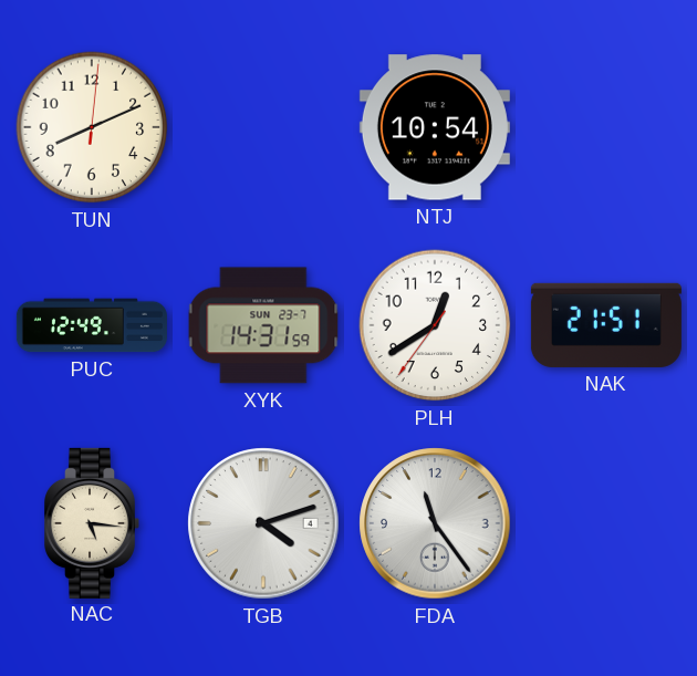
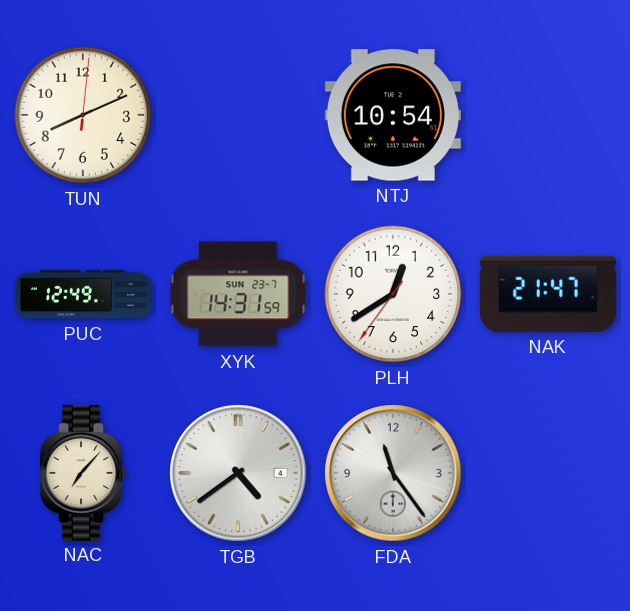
NAK: 21:51 -> 21:47 (548, 294)
NAC: 5:16 -> 7:07 (83, 473)
TGB: 4:12 -> 4:39 (238, 473)
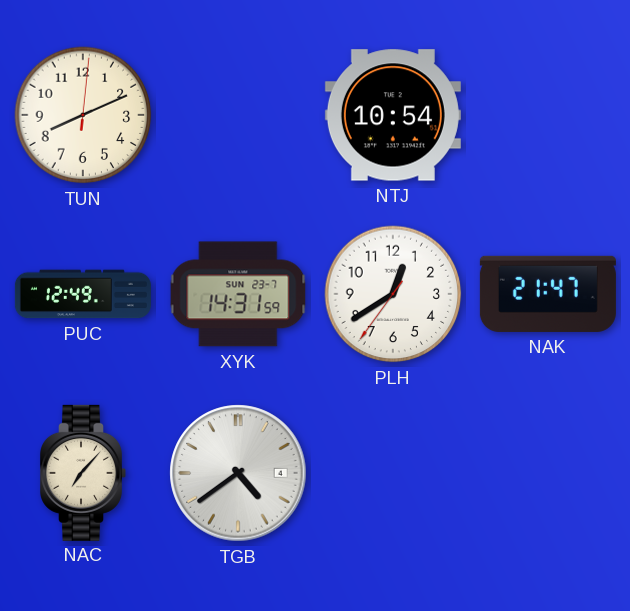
FDA: 11:24 -> none (393, 473)
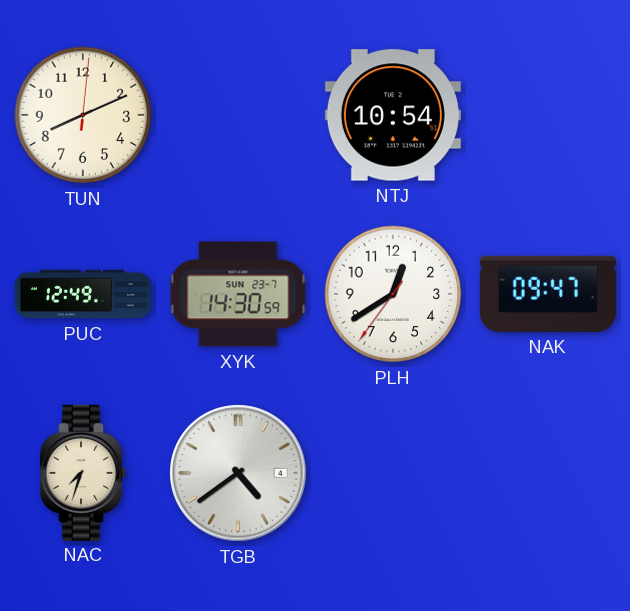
XYK: 14:31 -> 14:30 (238, 294)
NAK: 21:47 -> 09:47 (548, 294)
NAC: 7:07 -> 7:33 (83, 473)
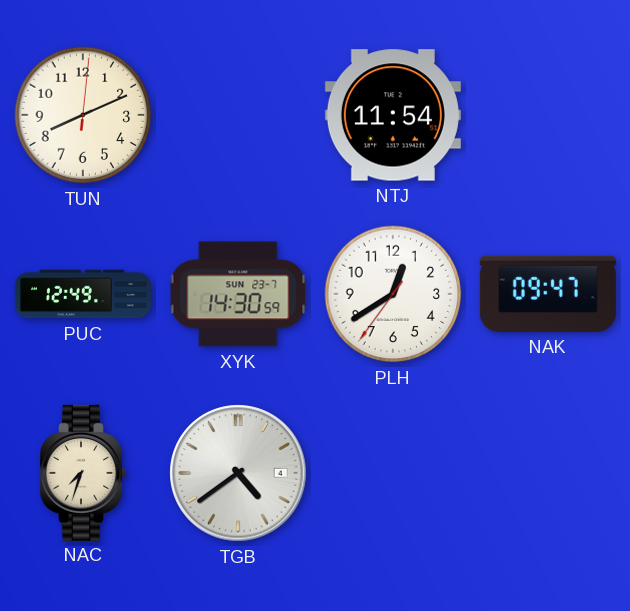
NTJ: 10:54 -> 11:54 (393, 115)
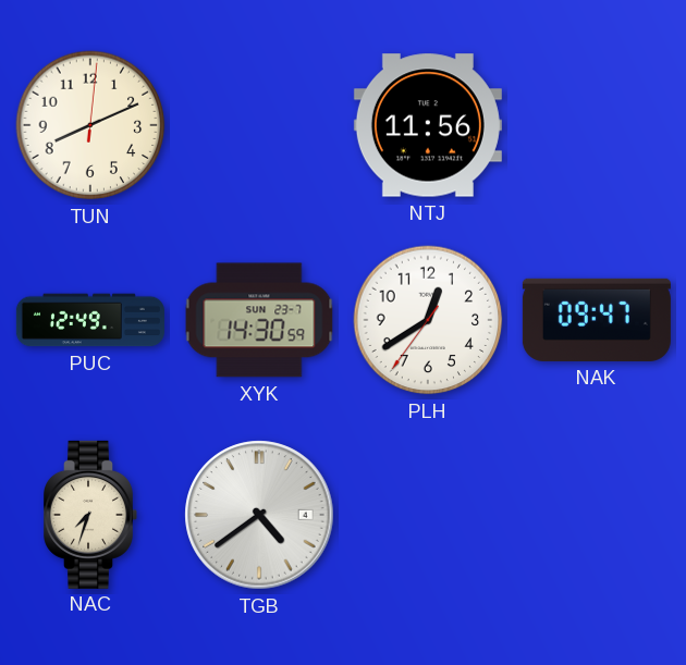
NTJ: 11:54 -> 11:56 (428, 125)
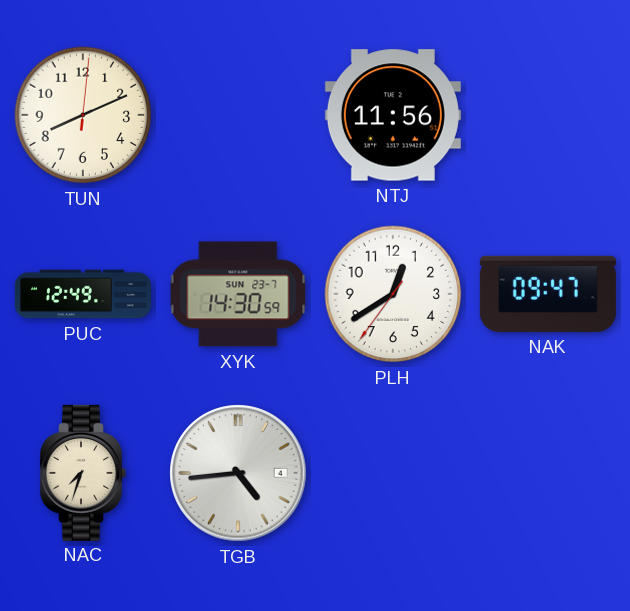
TGB: 4:39 -> 4:44 (238, 473)
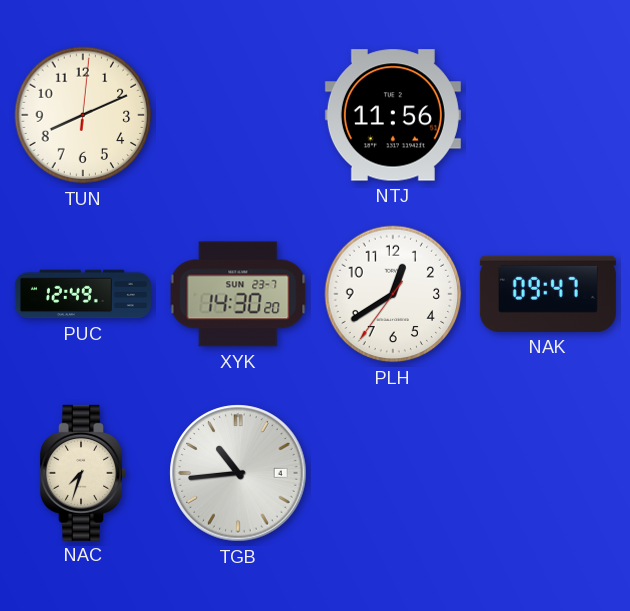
XYK: 14:30:59 -> 14:30:20 (238, 294)
TGB: 4:44 -> 10:44 (238, 473)
